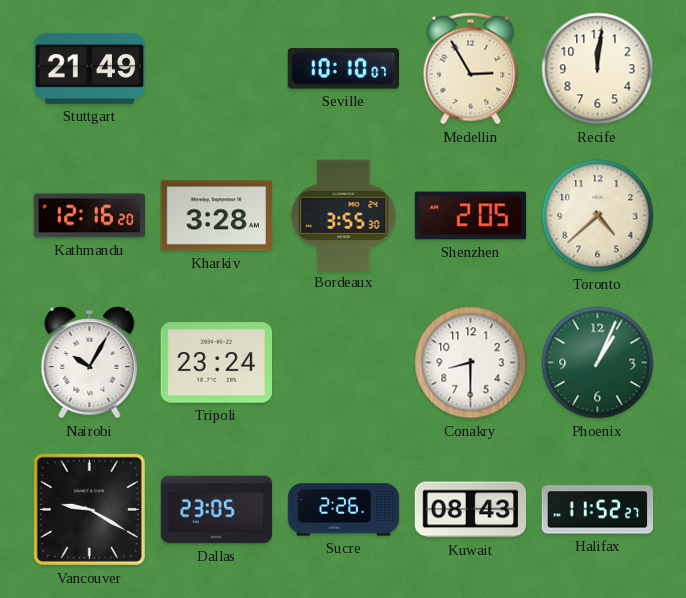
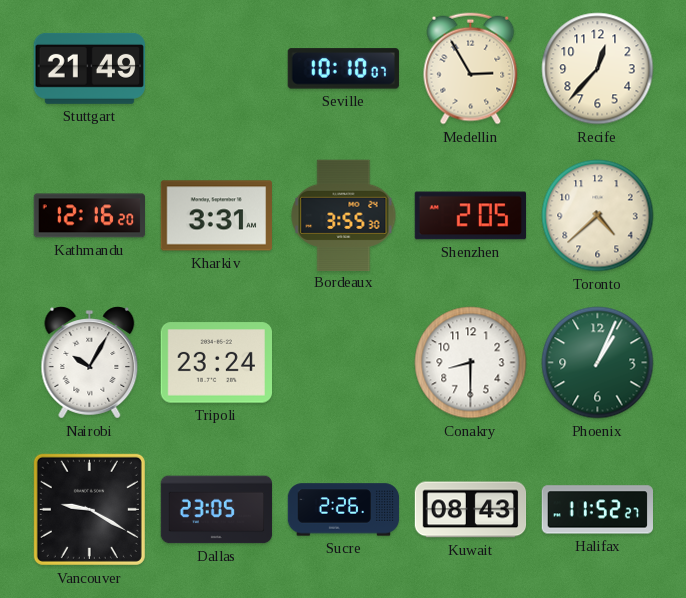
Recife: 12:01 -> 12:37 (598, 69)
Kharkiv: 3:28 -> 3:31 (216, 216)
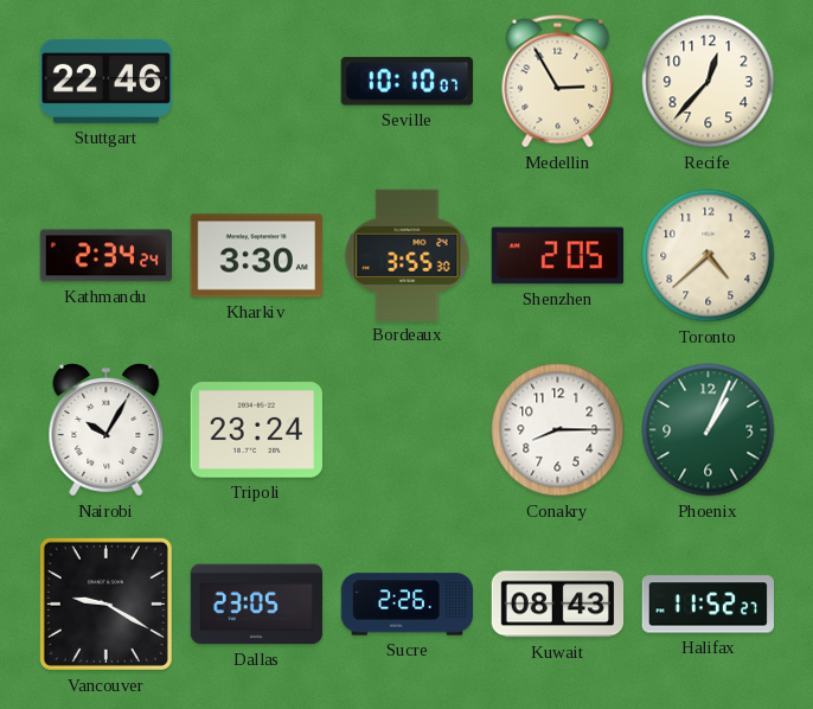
Stuttgart: 21:49 -> 22:46 (105, 81)
Kathmandu: 12:16 -> 2:34 (105, 256)
Kharkiv: 3:31 -> 3:30 (256, 256)
Conakry: 8:30 -> 8:15 (558, 430)
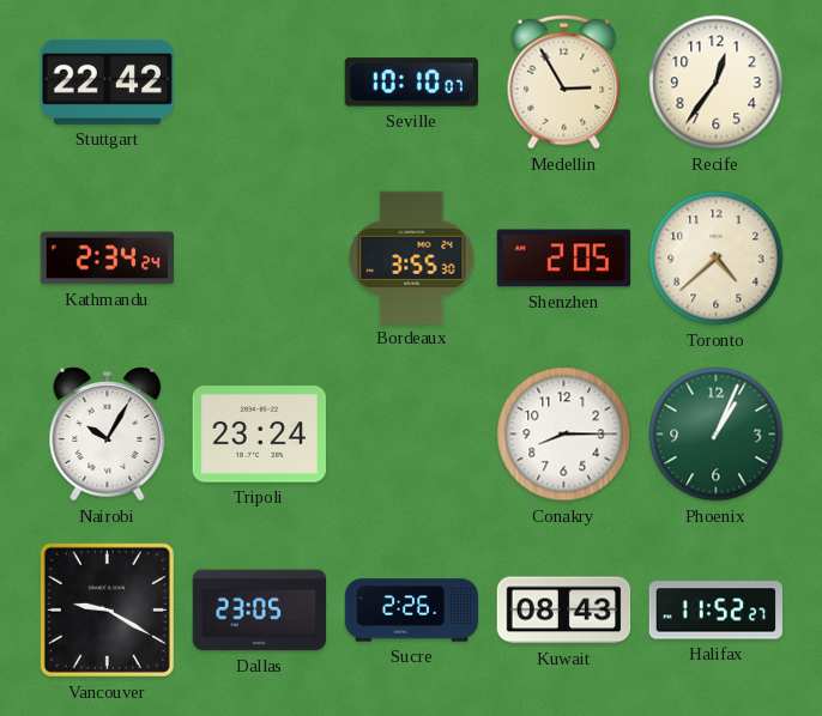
Stuttgart: 22:46 -> 22:42 (107, 81)
Recife: 12:37 -> 12:36 (717, 83)
Kharkiv: 3:30 -> none (256, 256)
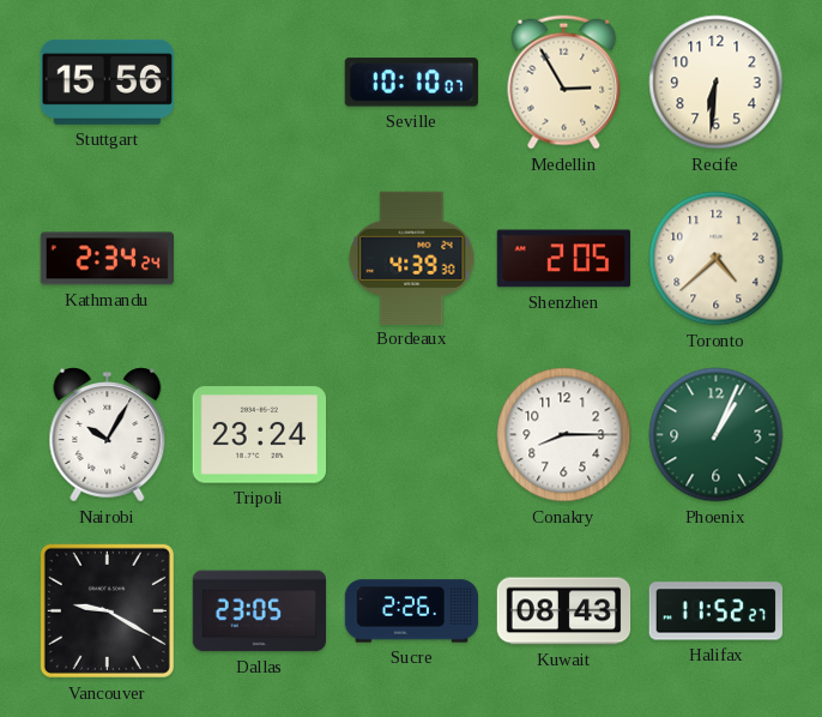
Stuttgart: 22:42 -> 15:56 (107, 82)
Recife: 12:36 -> 6:31 (717, 83)
Bordeaux: 3:55 -> 4:39 (412, 258)
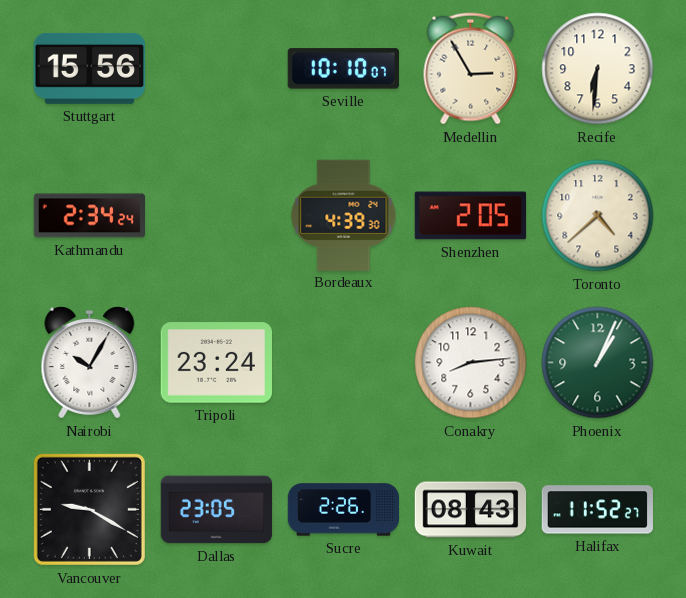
Conakry: 8:15 -> 8:14 (471, 363)
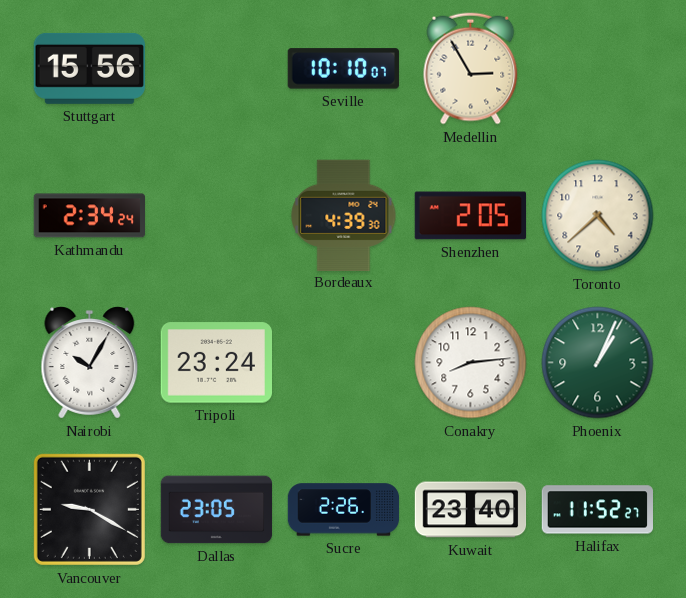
Recife: 6:31 -> none (598, 69)
Kuwait: 08:43 -> 23:40 (471, 510)
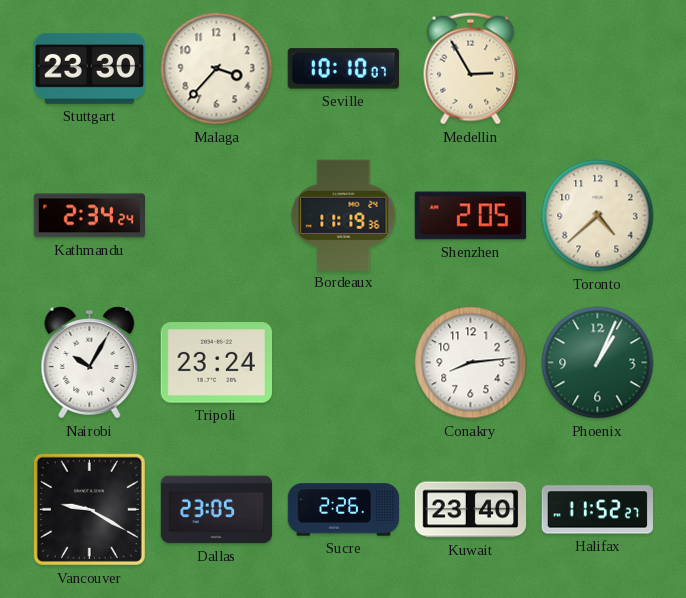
Stuttgart: 15:56 -> 23:30 (89, 68)
Malaga: none -> 3:37 (217, 69)
Bordeaux: 4:39 -> 11:19 (344, 215)
